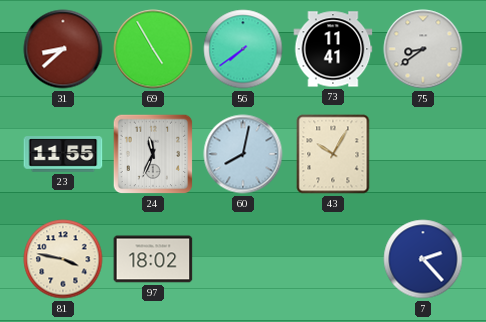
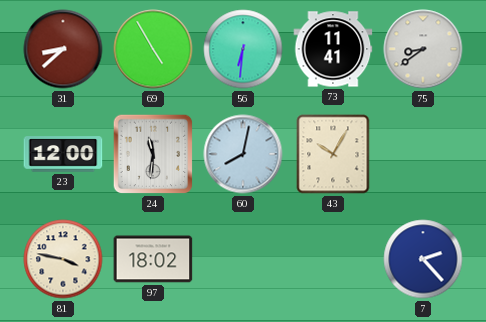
56: 7:39 -> 6:31 (243, 49)
23: 11:55 -> 12:00 (63, 154)
24: 11:34 -> 11:31 (153, 154)
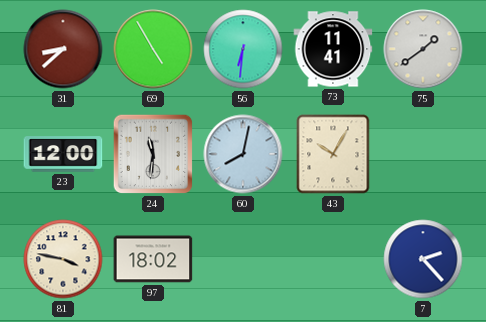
75: 8:39 -> 1:39 (423, 49)
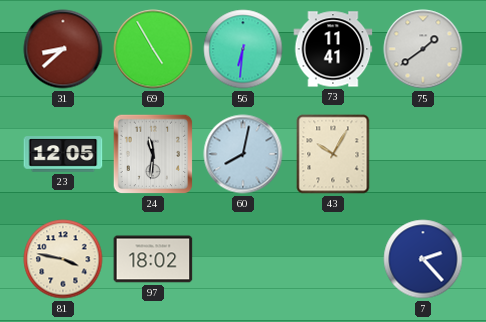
23: 12:00 -> 12:05 (63, 154)
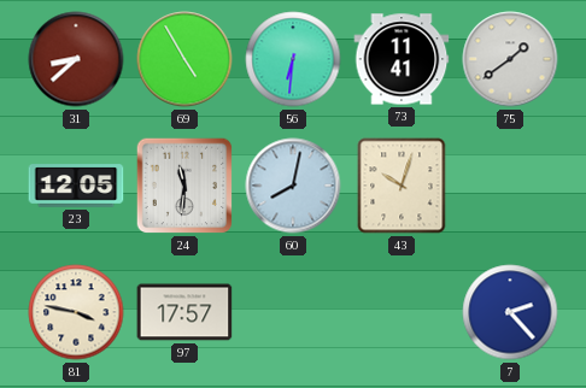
43: 10:05 -> 10:03 (402, 186)
97: 18:02 -> 17:57 (184, 312)
